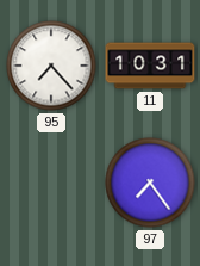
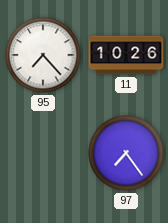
11: 10:31 -> 10:26 (126, 55)
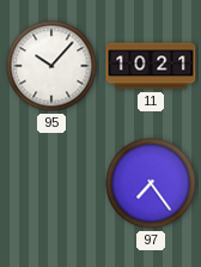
95: 7:23 -> 10:07 (51, 66)
11: 10:26 -> 10:21 (151, 66)
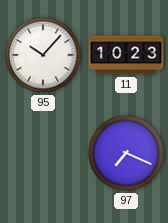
11: 10:21 -> 10:23 (126, 55)
97: 7:24 -> 7:19 (126, 153)
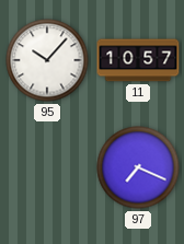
11: 10:23 -> 10:57 (138, 60)
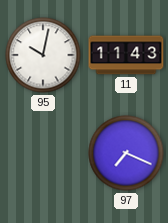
95: 10:07 -> 10:02 (43, 55)
11: 10:57 -> 11:43 (126, 55)
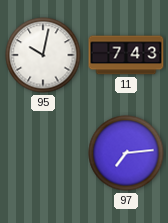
11: 11:43 -> 7:43 (126, 55)
97: 7:19 -> 7:14 (126, 153)
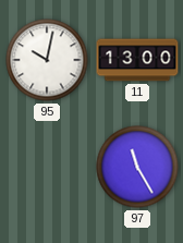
11: 7:43 -> 13:00 (137, 60)
97: 7:14 -> 11:25 (137, 167)
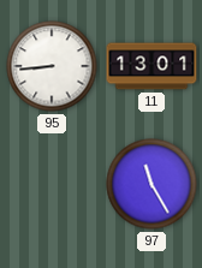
95: 10:02 -> 8:44 (52, 66)
11: 13:00 -> 13:01 (151, 66)
